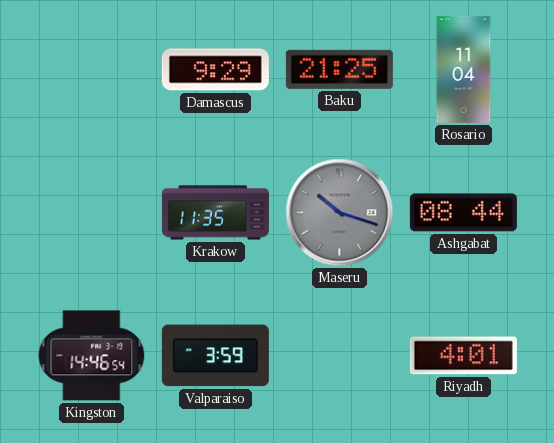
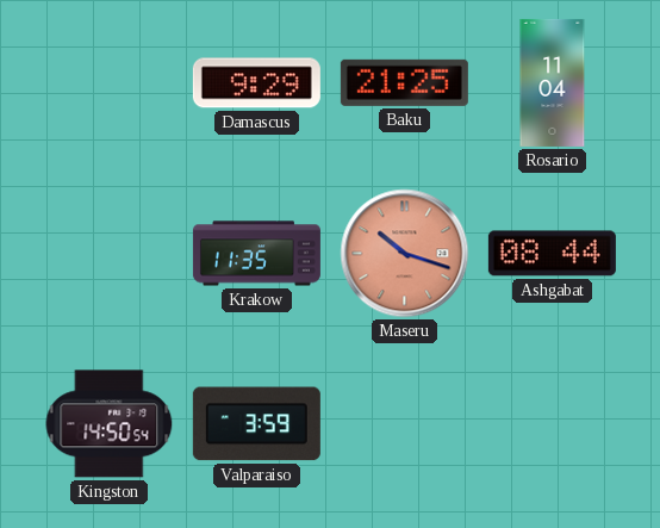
Maseru dial: grey -> salmon (405, 254)
Kingston: 14:46 -> 14:50 (110, 424)
Riyadh: 4:01 -> none (463, 356)
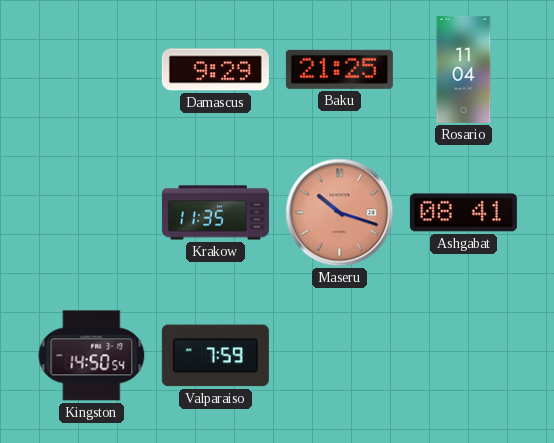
Ashgabat: 08:44 -> 08:41 (463, 213)
Valparaiso: 3:59 -> 7:59 (215, 356)
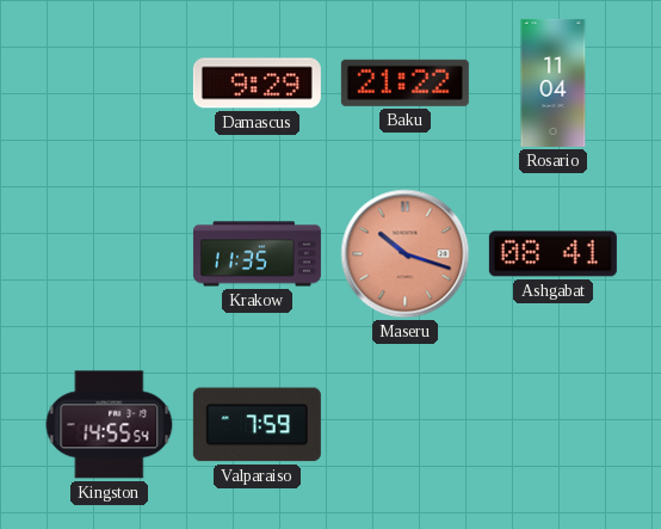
Baku: 21:25 -> 21:22 (404, 82)
Kingston: 14:50 -> 14:55 (110, 425)
